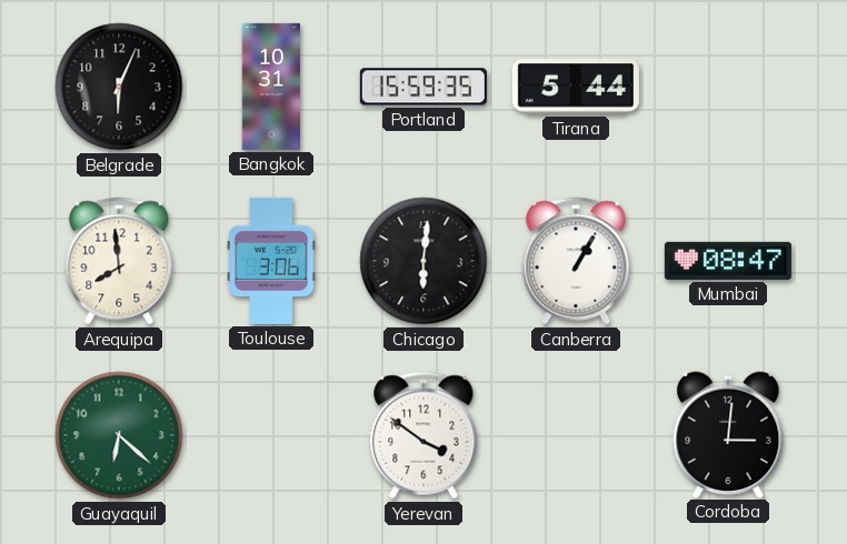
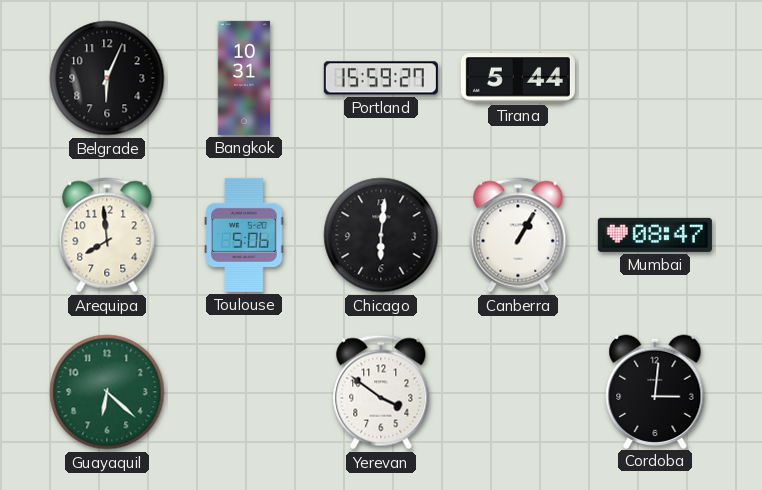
Portland: 15:59:35 -> 15:59:27 (381, 78)
Toulouse: 3:06 -> 5:06 (244, 235)
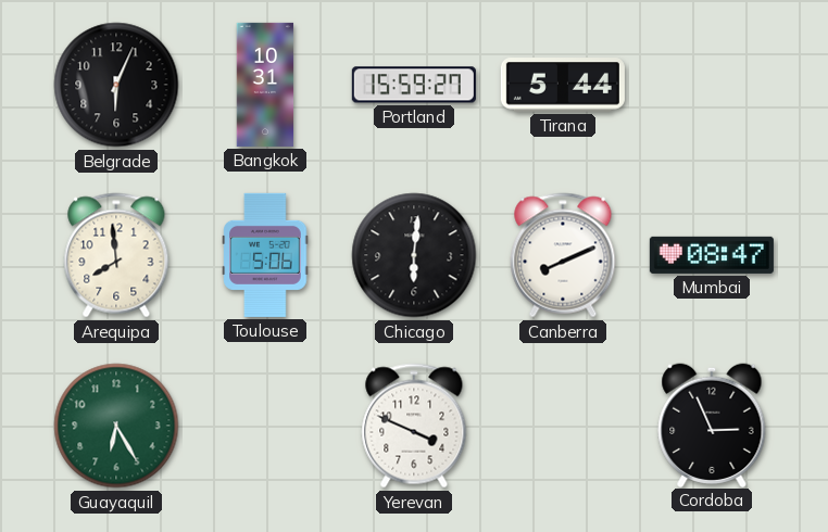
Canberra: 1:05 -> 8:11 (563, 255)
Guayaquil: 6:22 -> 6:25 (116, 426)
Yerevan: 3:51 -> 3:49 (414, 426)
Cordoba: 3:01 -> 2:56 (712, 425)
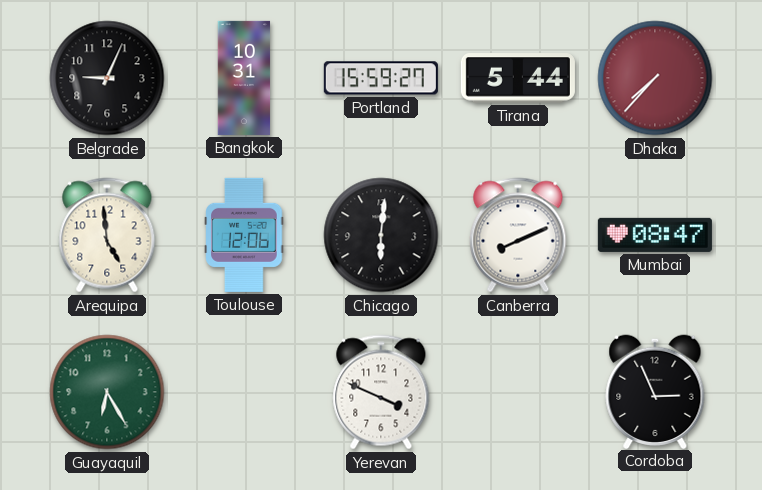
Belgrade: 6:04 -> 9:04 (107, 78)
Dhaka: none -> 7:37 (655, 78)
Arequipa: 7:59 -> 4:59 (107, 235)
Toulouse: 5:06 -> 12:06 (244, 235)
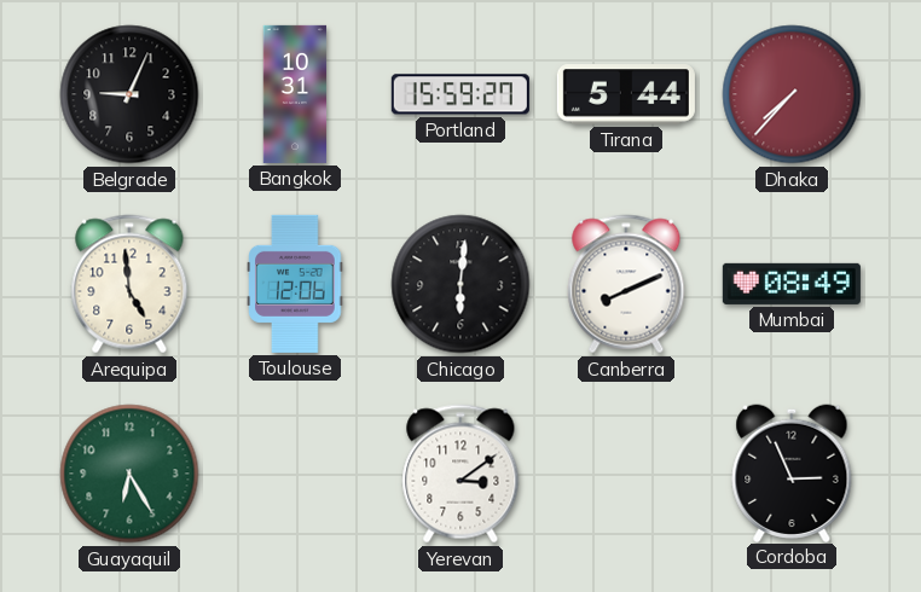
Mumbai: 08:47 -> 08:49 (792, 284)
Yerevan: 3:49 -> 3:09 (460, 474)
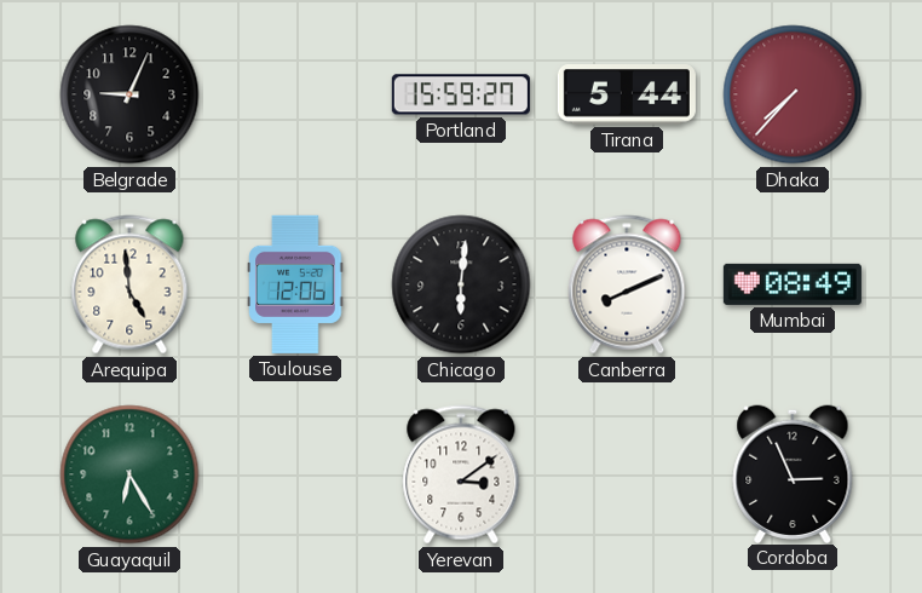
Bangkok: 10:31 -> none (295, 94)
